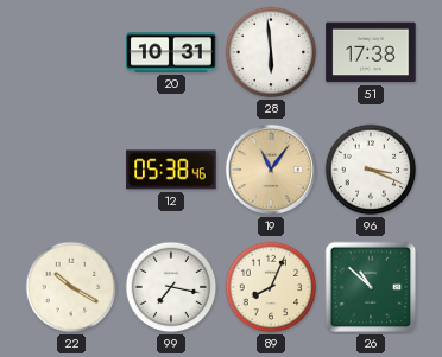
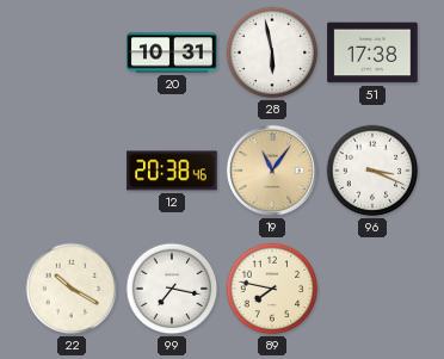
28: 5:59 -> 5:58 (272, 52)
12: 05:38 -> 20:38 (172, 171)
89: 8:04 -> 7:47 (272, 289)
26: 10:52 -> none (371, 287)
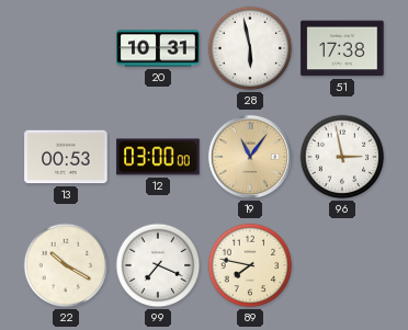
13: none -> 00:53 (66, 157)
12: 20:38 -> 03:00 (158, 157)
96: 3:19 -> 2:58 (342, 157)
99: 7:17 -> 7:19 (158, 265)
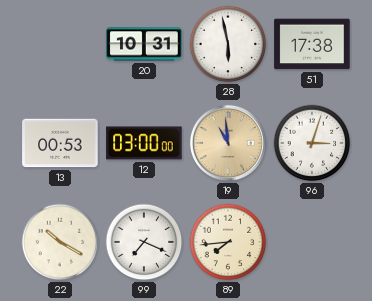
19: 11:06 -> 10:59 (228, 143)
96: 2:58 -> 3:03 (312, 143)
89: 7:47 -> 7:44 (228, 242)
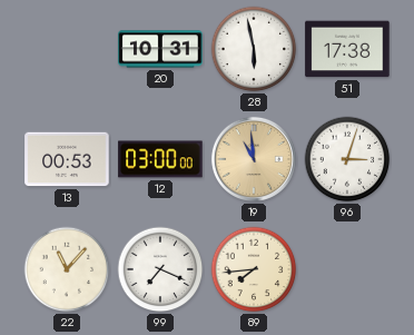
22: 10:20 -> 11:07 (67, 269)
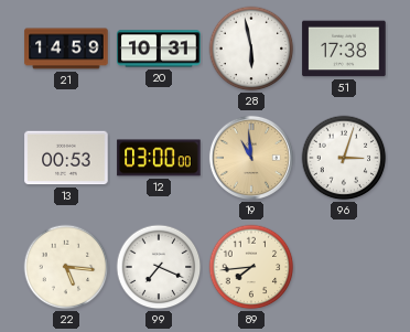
21: none -> 14:59 (66, 49)
22: 11:07 -> 5:16 (66, 267)
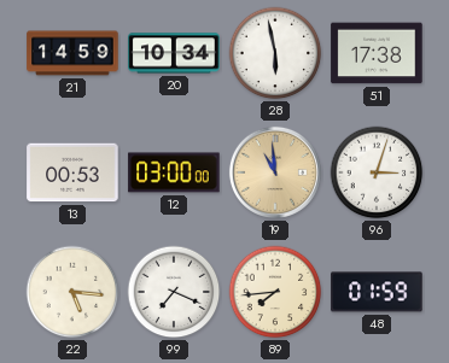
20: 10:31 -> 10:34 (174, 53)
48: none -> 01:59 (377, 292)
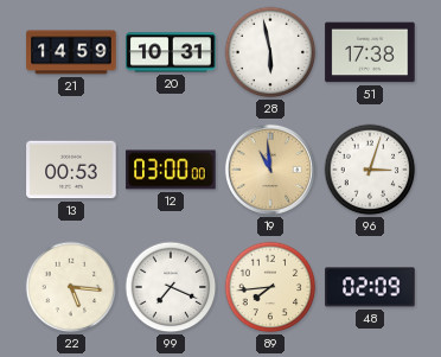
20: 10:34 -> 10:31 (171, 52)
48: 01:59 -> 02:09 (370, 287)
